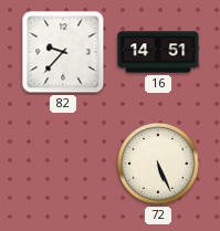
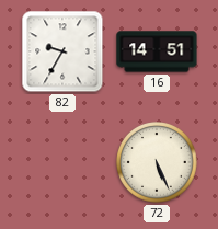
82: 9:37 -> 9:35 (62, 51)
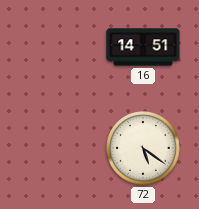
82: 9:35 -> none (62, 51)
72: 5:26 -> 5:21 (143, 148)
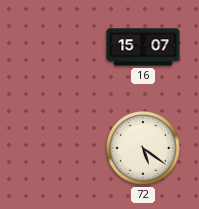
16: 14:51 -> 15:07 (143, 47)
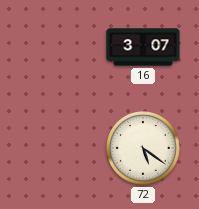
16: 15:07 -> 3:07 (143, 47)
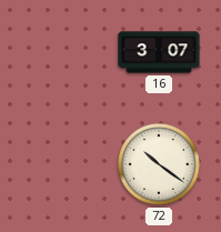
72: 5:21 -> 10:21 (159, 164)
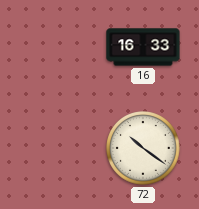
16: 3:07 -> 16:33 (143, 47)
